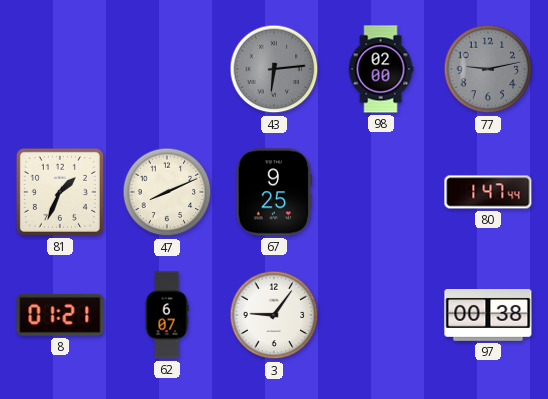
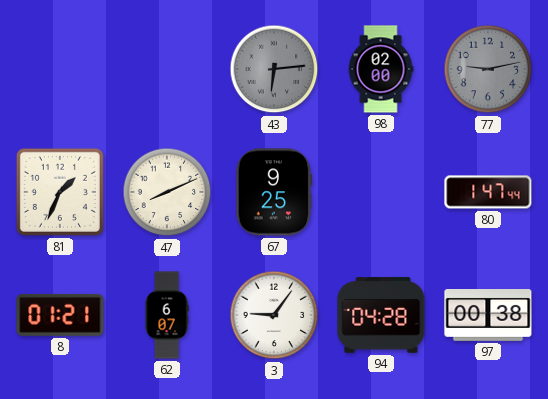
94: none -> 04:28 (381, 315)
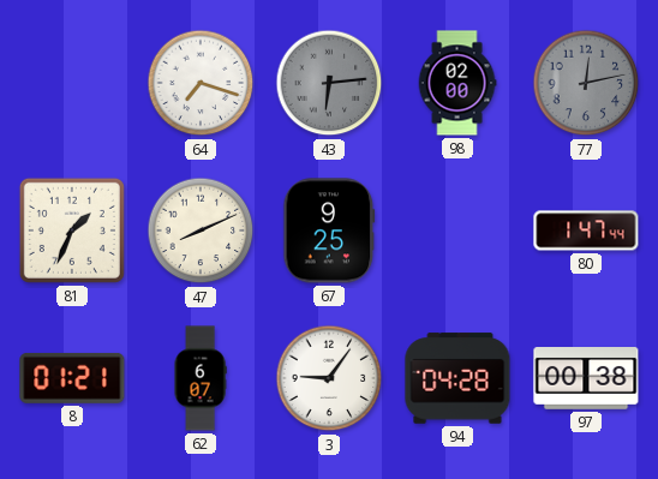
64: none -> 7:18 (201, 83)
77: 9:13 -> 12:13 (586, 83)
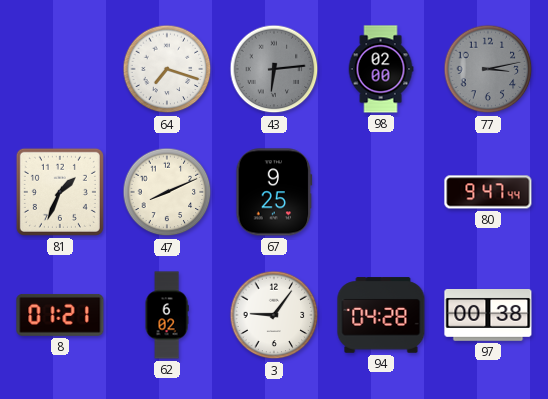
77: 12:13 -> 3:13 (488, 69)
80: 1:47 -> 9:47 (488, 192)
62: 6:07 -> 6:02 (167, 315)
